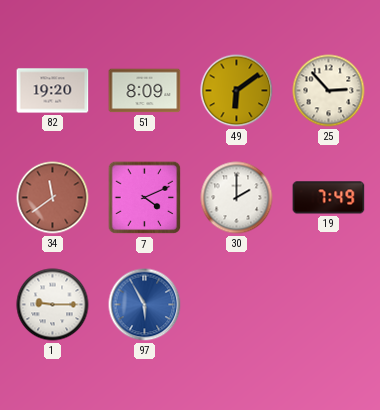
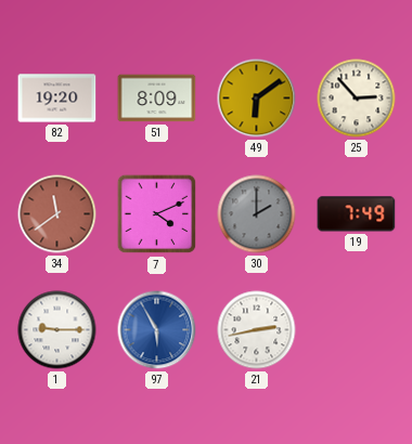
30 dial: white -> grey (257, 214)
21: none -> 2:43 (257, 330)
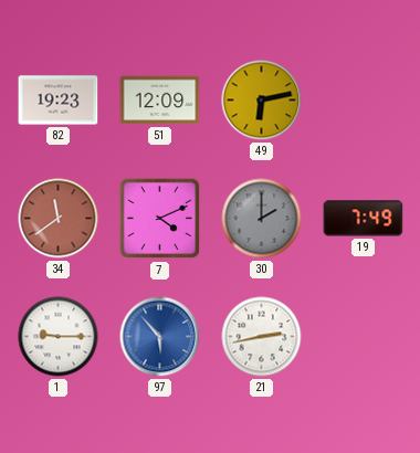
82: 19:20 -> 19:23 (59, 101)
51: 8:09 -> 12:09 (160, 101)
49: 6:09 -> 6:13 (262, 101)
25: 2:53 -> none (357, 99)
97: 5:55 -> 5:53 (160, 337)
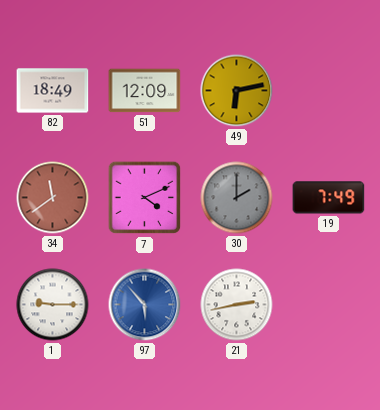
82: 19:23 -> 18:49 (53, 91)
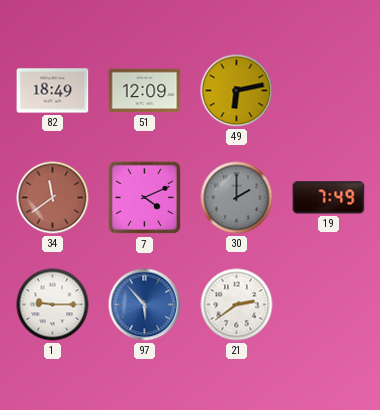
21: 2:43 -> 2:39 (237, 305)
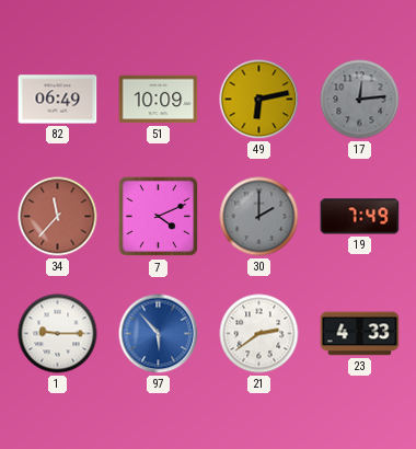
82: 18:49 -> 06:49 (58, 100)
51: 12:09 -> 10:09 (159, 100)
17: none -> 12:14 (360, 100)
34: 11:39 -> 11:37 (58, 217)
23: none -> 4:33 (360, 334)
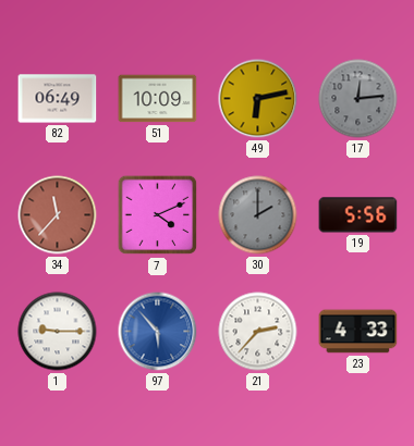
19: 7:49 -> 5:56 (358, 215)
21: 2:39 -> 2:37 (258, 332)
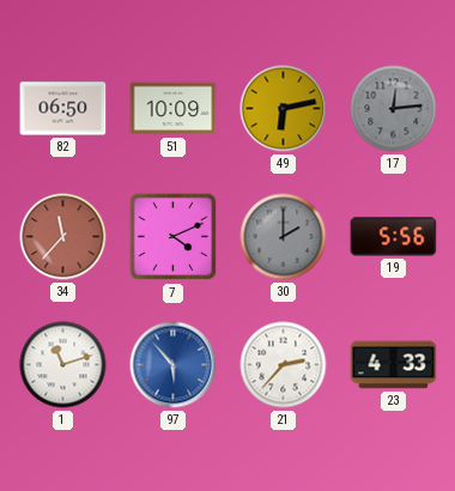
82: 06:49 -> 06:50 (63, 109)
1: 9:15 -> 11:12 (63, 365)
